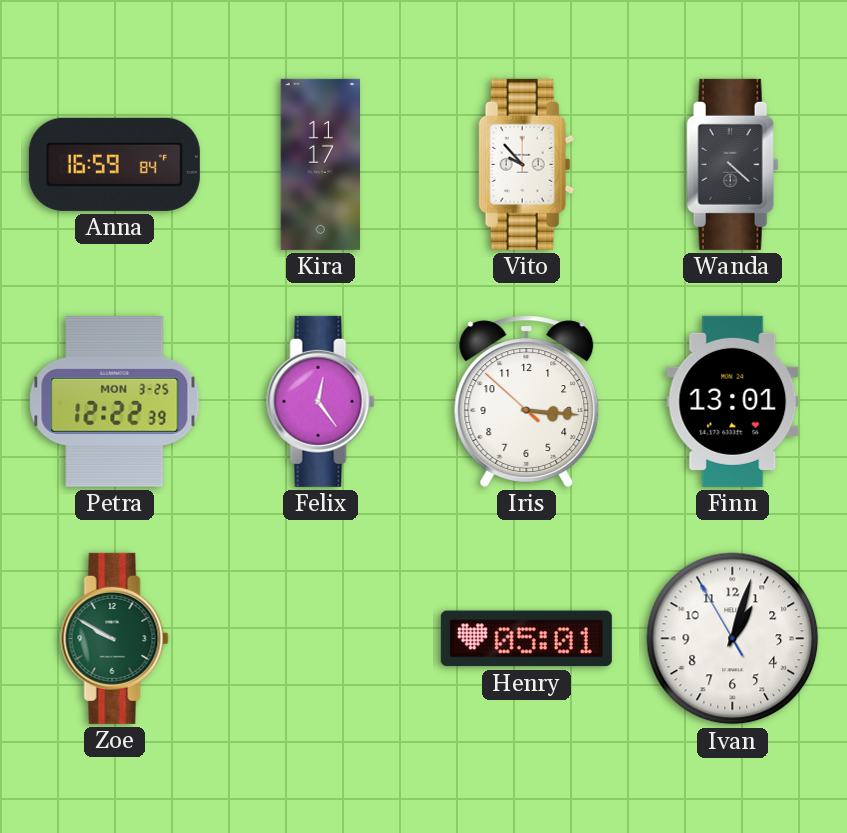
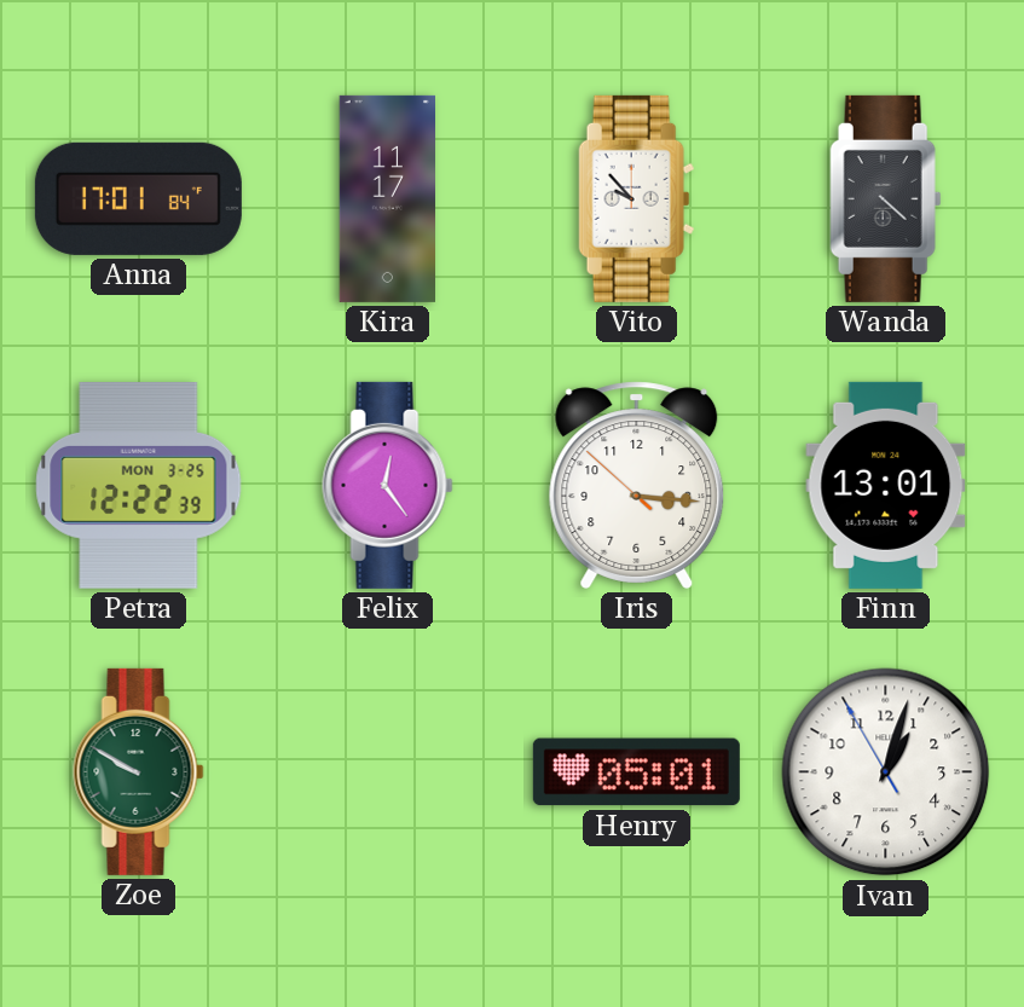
Anna: 16:59 -> 17:01 (138, 198)
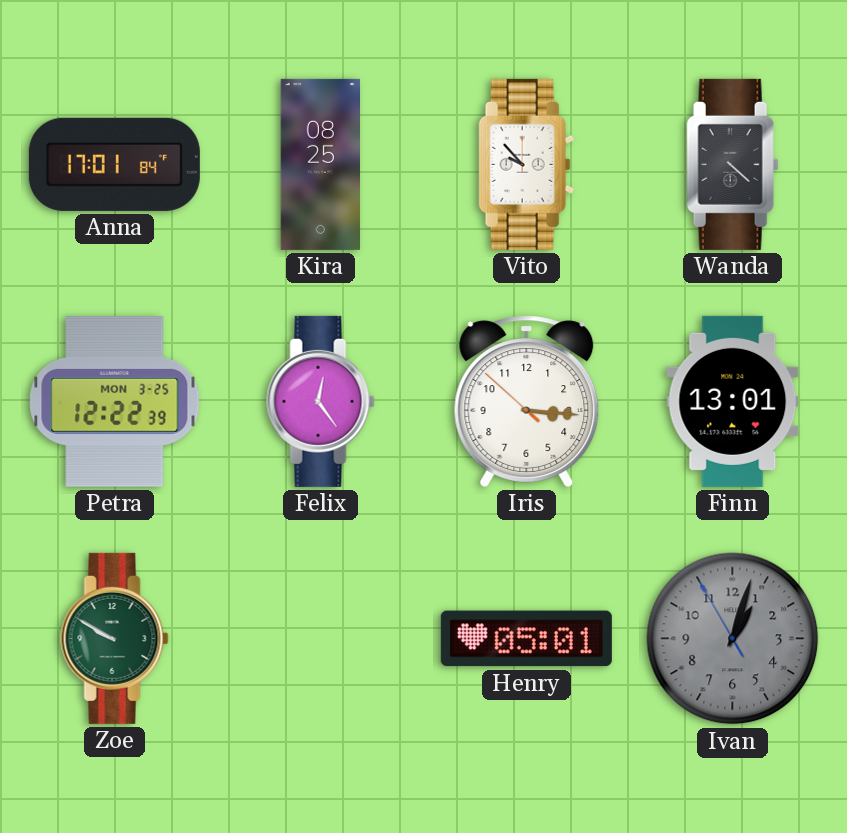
Kira: 11:17 -> 08:25 (320, 164)
Ivan dial: white -> grey (733, 639)
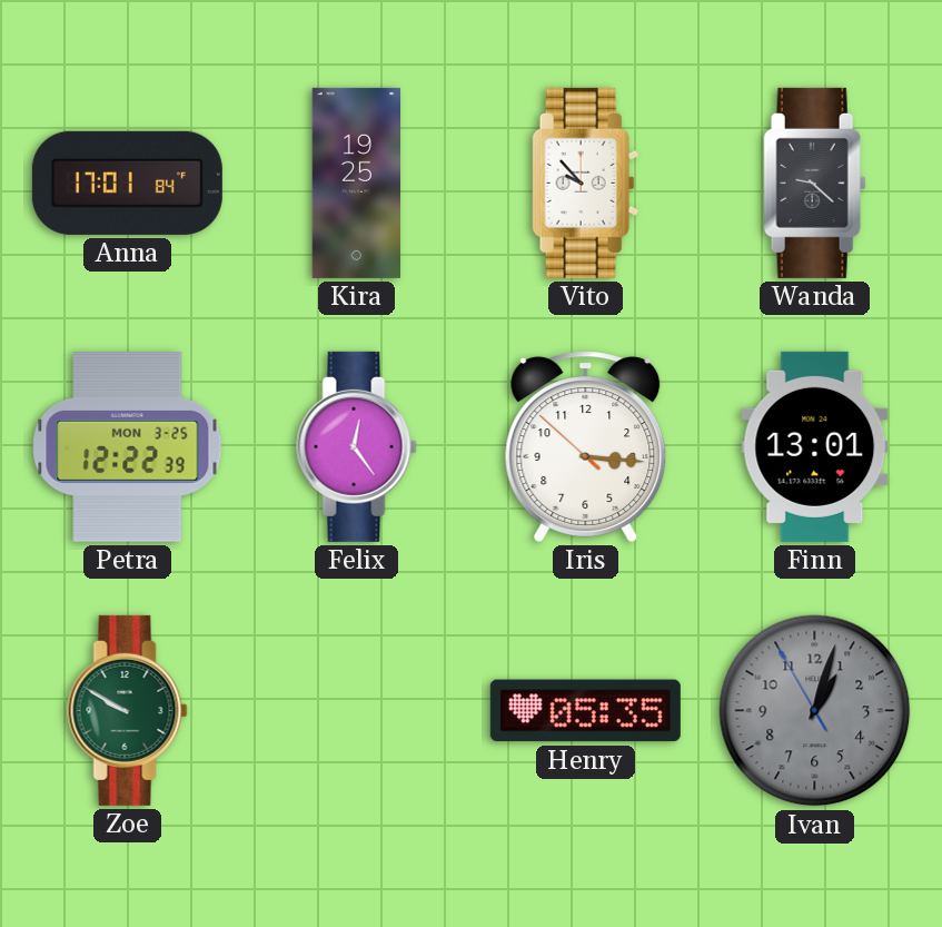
Kira: 08:25 -> 19:25 (356, 183)
Wanda: 4:22 -> 9:22 (815, 183)
Henry: 05:01 -> 05:35 (585, 711)
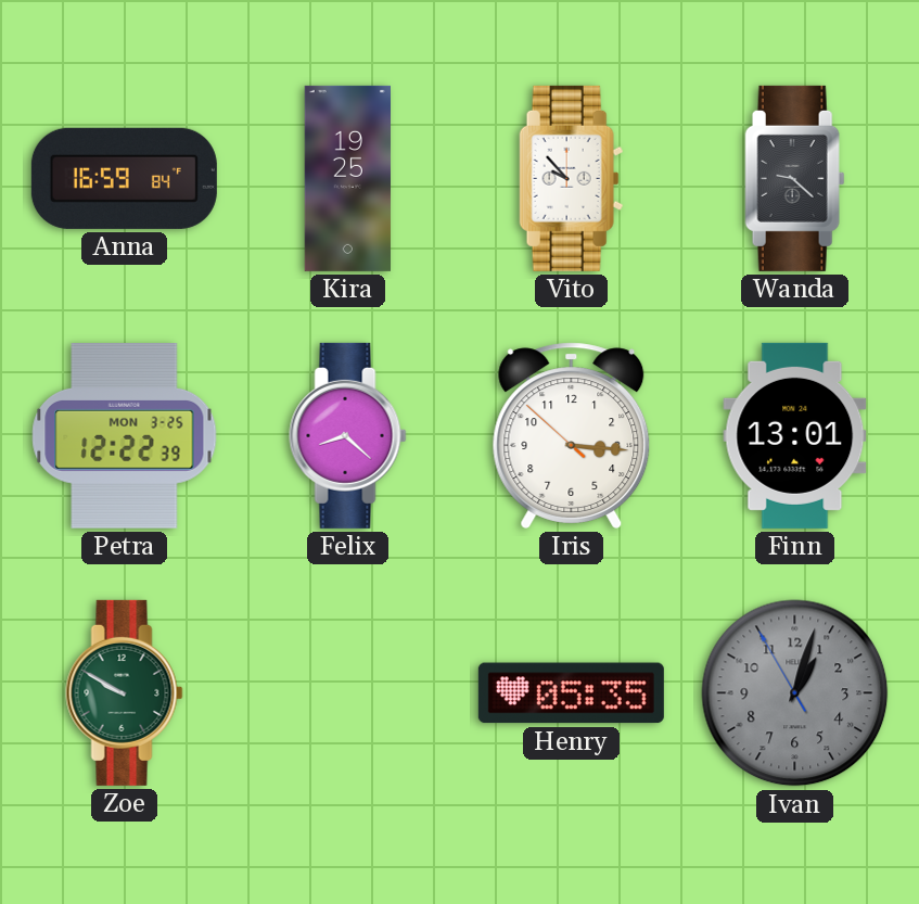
Anna: 17:01 -> 16:59 (124, 178)
Felix: 12:24 -> 8:22 (348, 435)
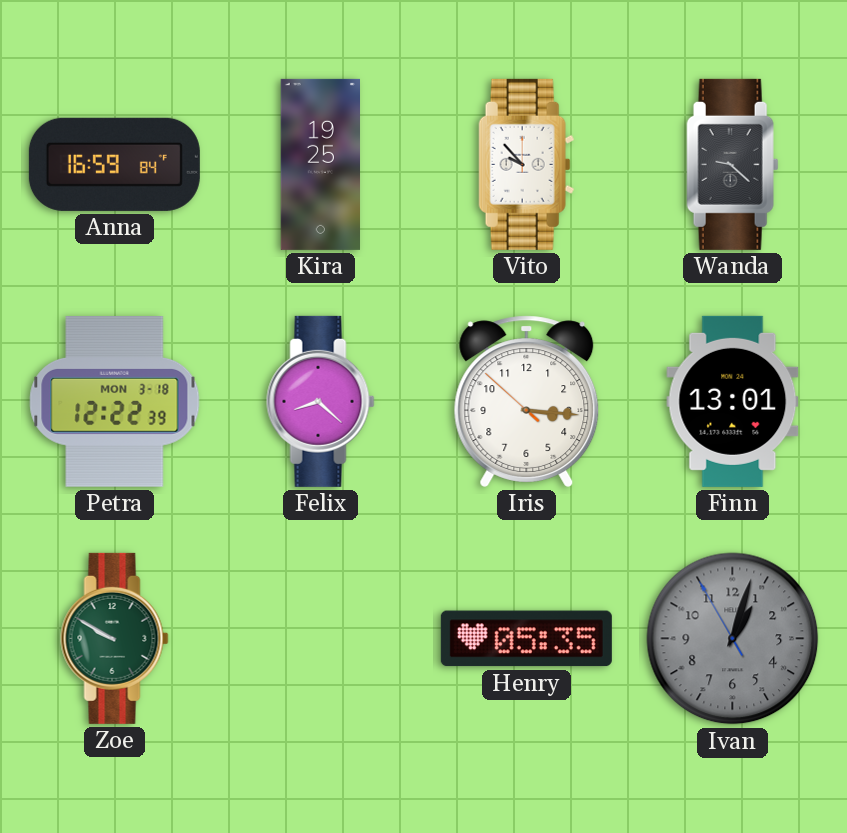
Petra date: MON 3-25 -> MON 3-18 (115, 402)
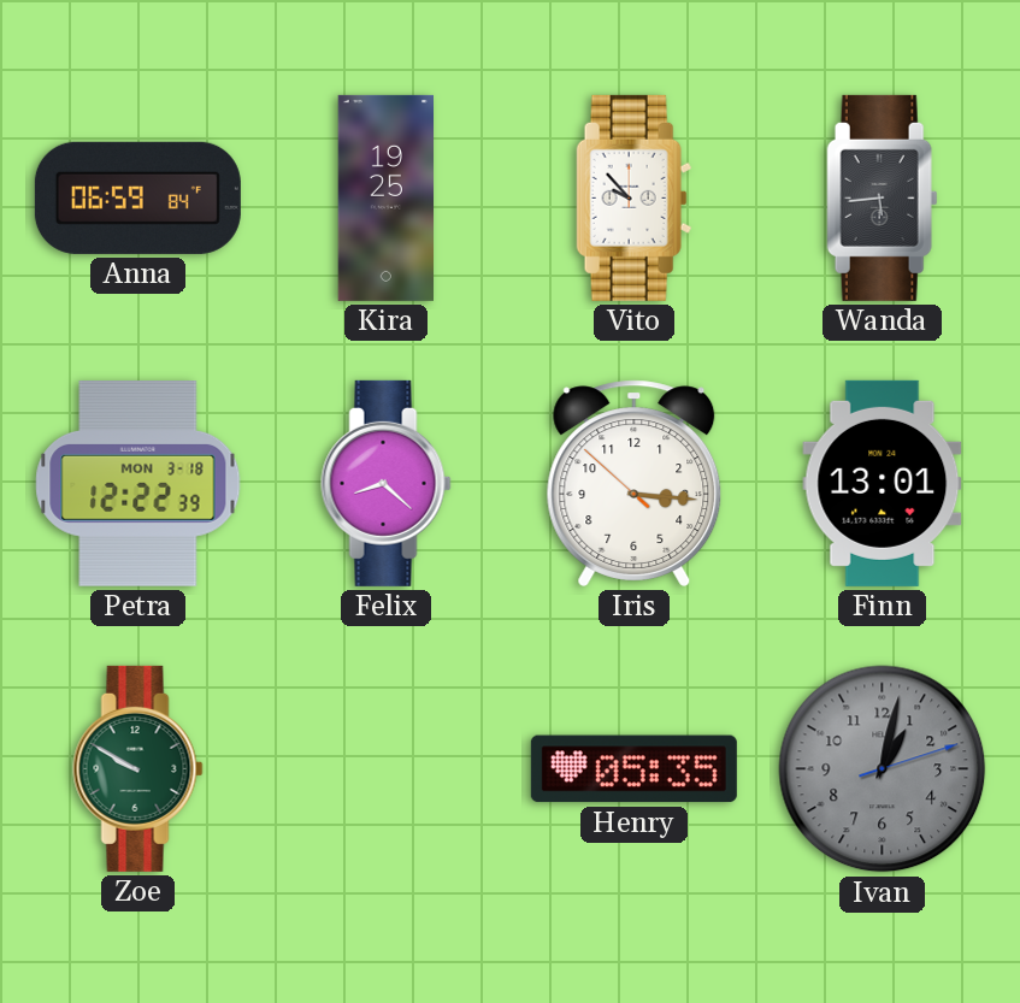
Anna: 16:59 -> 06:59 (137, 197)
Wanda: 9:22 -> 5:44 (883, 197)
Ivan: 1:02:55 -> 1:02:12 (883, 769)
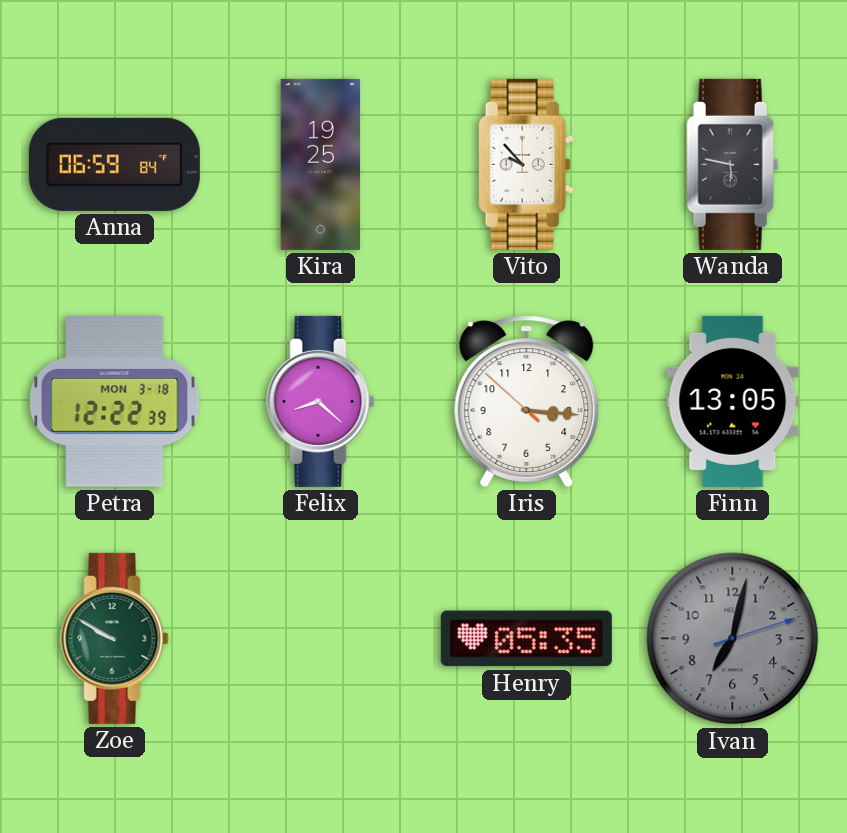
Wanda: 5:44 -> 5:47 (733, 164)
Finn: 13:01 -> 13:05 (733, 401)
Ivan: 1:02 -> 7:02 (733, 639)
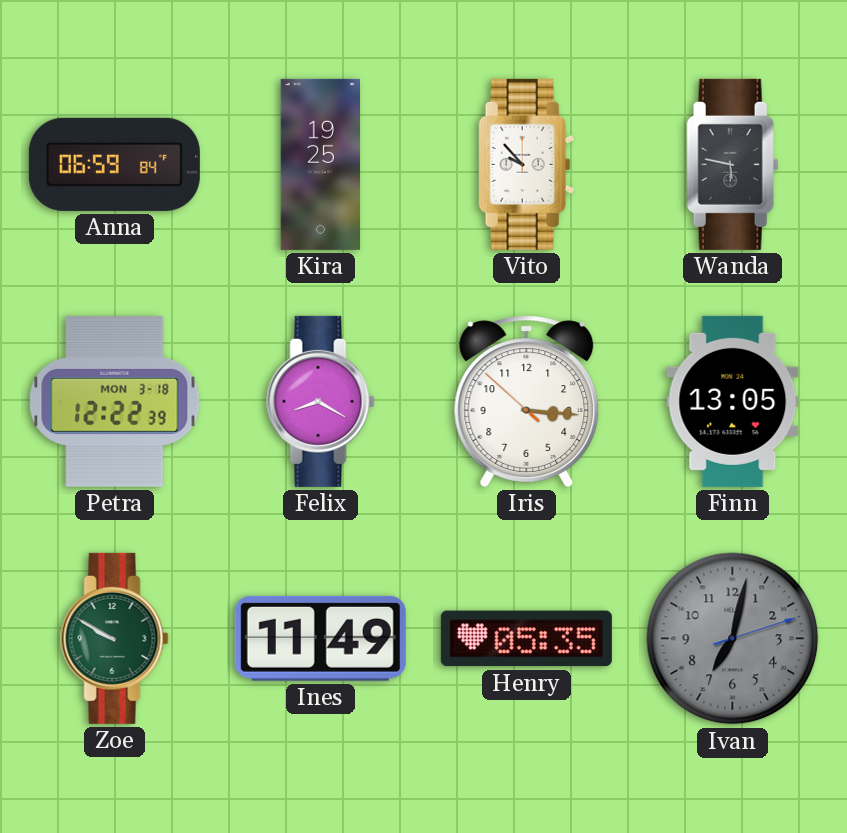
Felix: 8:22 -> 8:20 (321, 401)
Ines: none -> 11:49 (320, 638)
